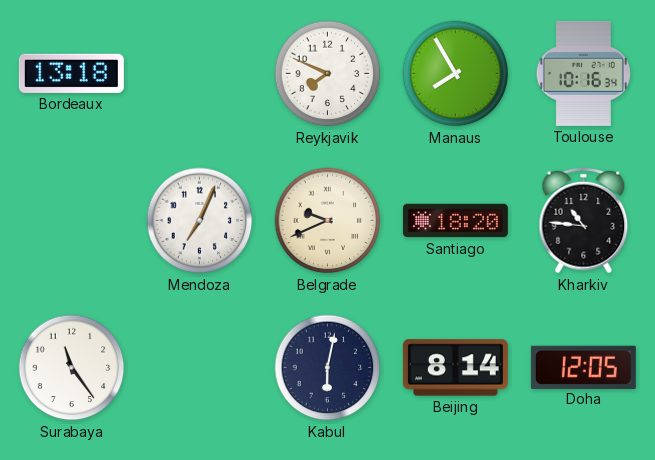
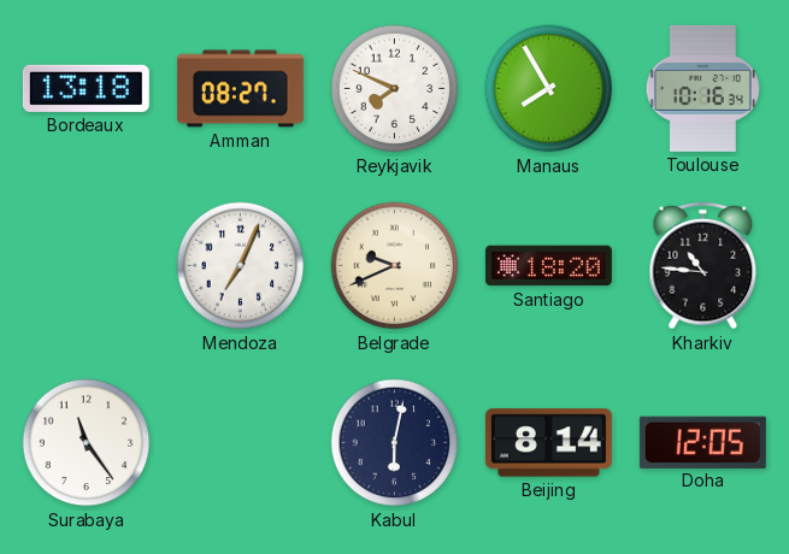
Amman: none -> 08:27 (240, 89)
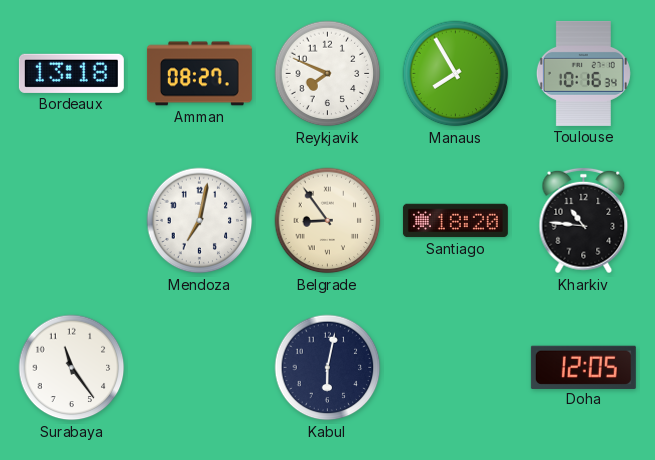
Mendoza: 7:04 -> 7:02 (200, 221)
Belgrade: 9:41 -> 8:54 (328, 221)
Beijing: 8:14 -> none (548, 443)
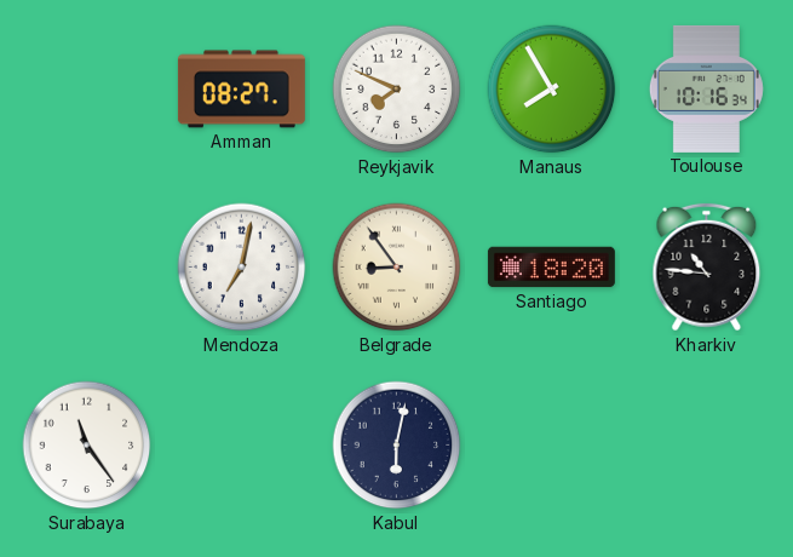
Bordeaux: 13:18 -> none (71, 73)
Doha: 12:05 -> none (583, 367)
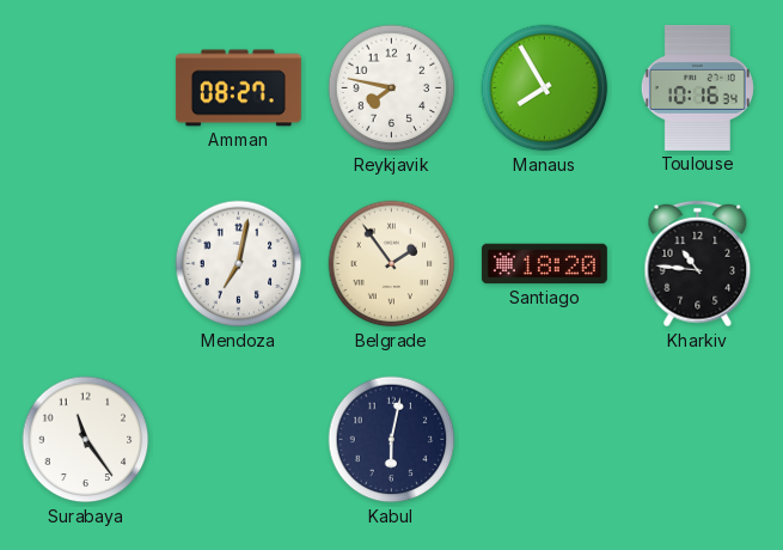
Reykjavik: 7:49 -> 7:47 (392, 88)
Belgrade: 8:54 -> 1:54 (392, 264)
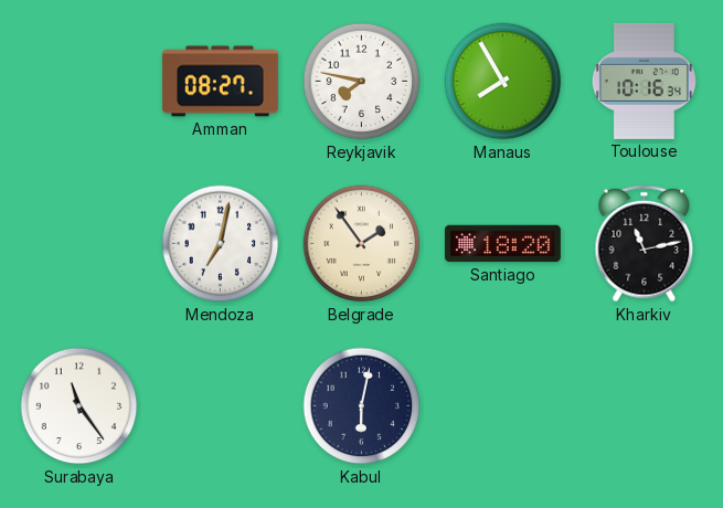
Kharkiv: 10:46 -> 11:13 (645, 244)
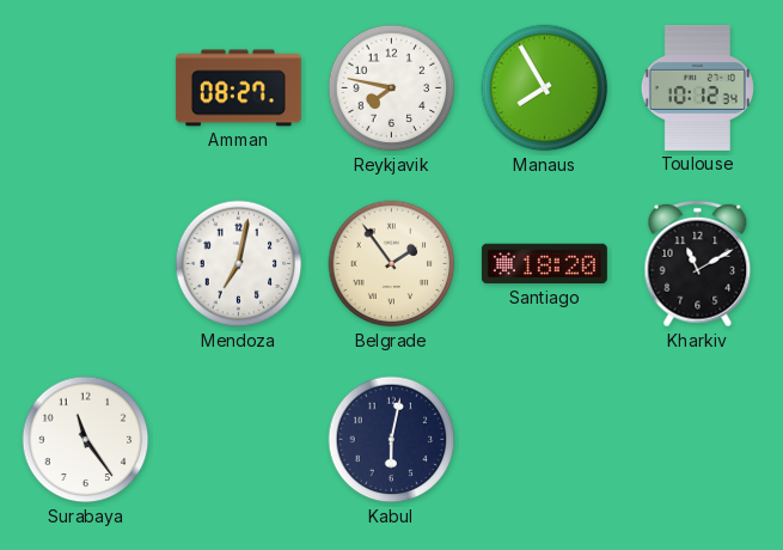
Toulouse: 10:16 -> 10:12 (697, 87)
Kharkiv: 11:13 -> 11:10 (698, 264)
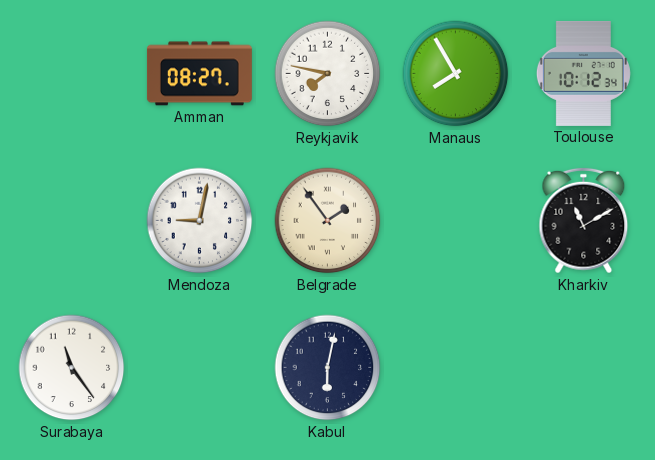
Mendoza: 7:02 -> 9:02 (200, 221)
Santiago: 18:20 -> none (544, 264)
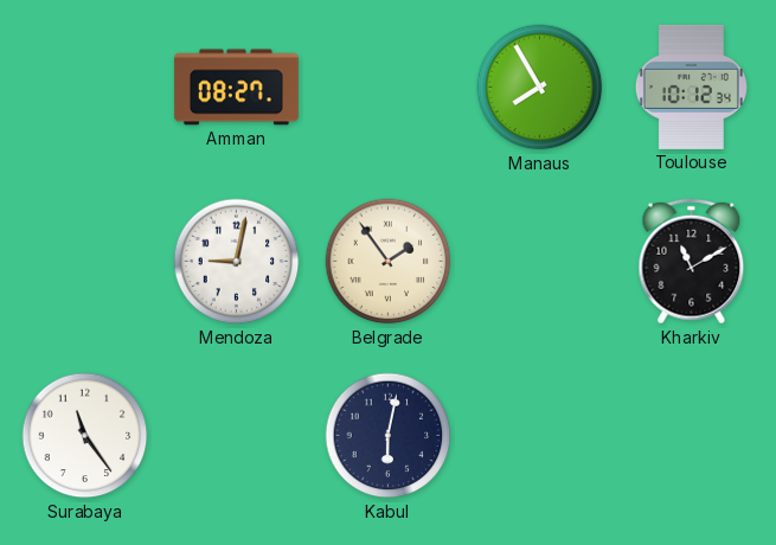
Reykjavik: 7:47 -> none (328, 74)
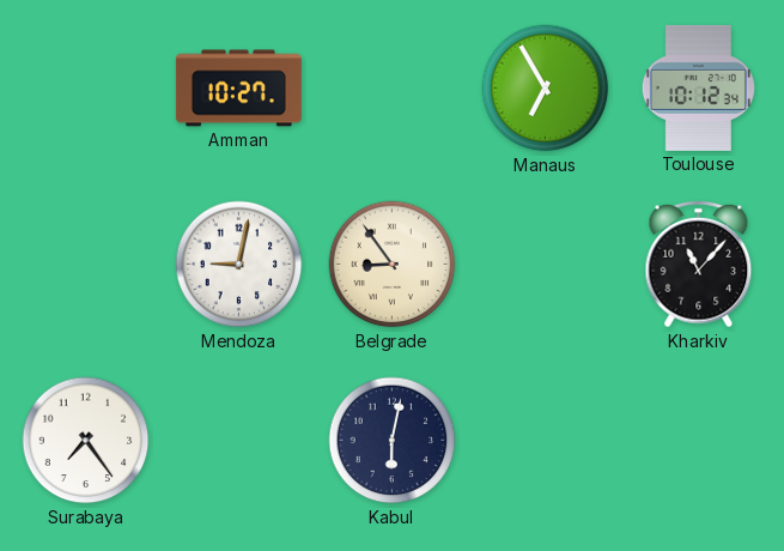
Amman: 08:27 -> 10:27 (238, 89)
Manaus: 7:55 -> 6:55 (546, 89)
Belgrade: 1:54 -> 8:54 (393, 265)
Kharkiv: 11:10 -> 11:07 (699, 265)
Surabaya: 11:24 -> 7:24 (86, 441)
